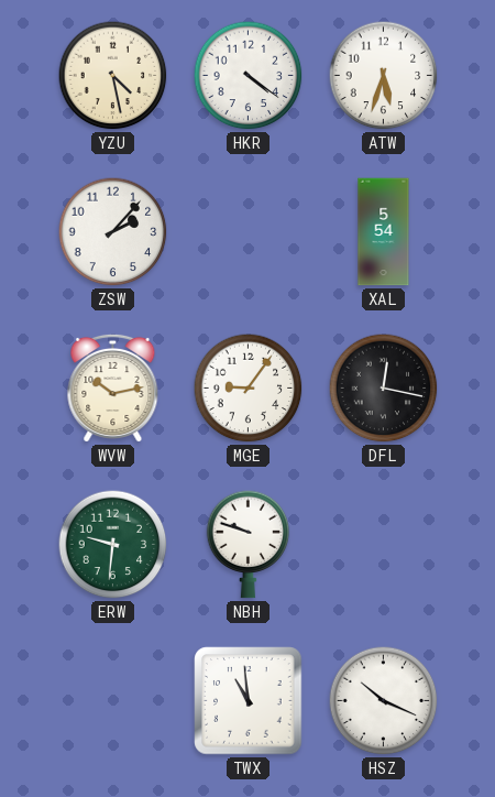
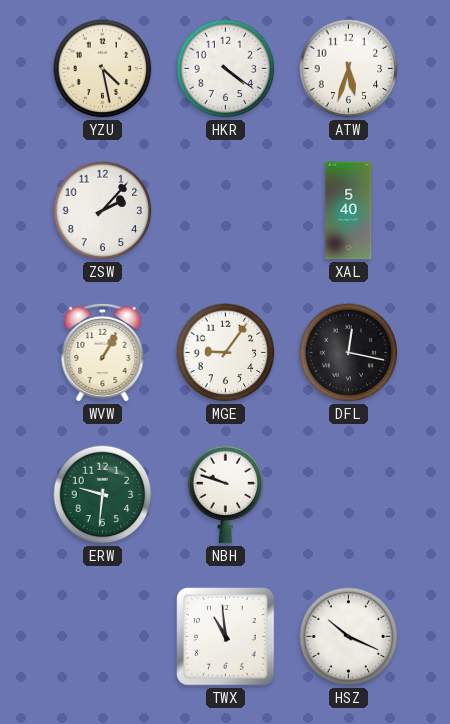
XAL: 5:54 -> 5:40 (349, 211)
WVW: 10:13 -> 1:05 (103, 352)
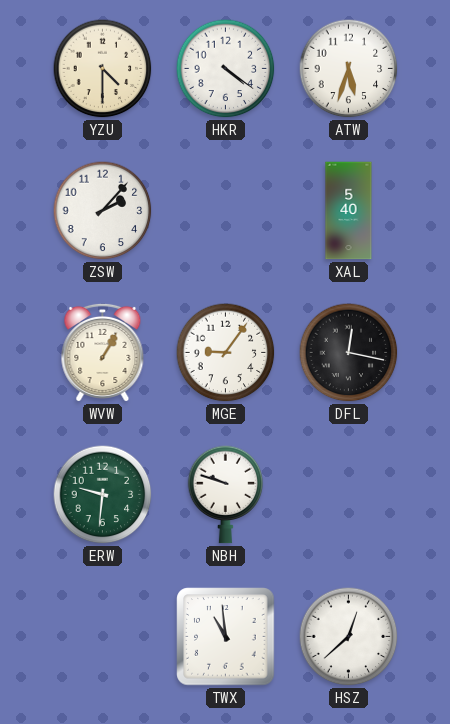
YZU: 4:28 -> 4:30 (103, 69)
HSZ: 10:19 -> 12:38 (349, 637)
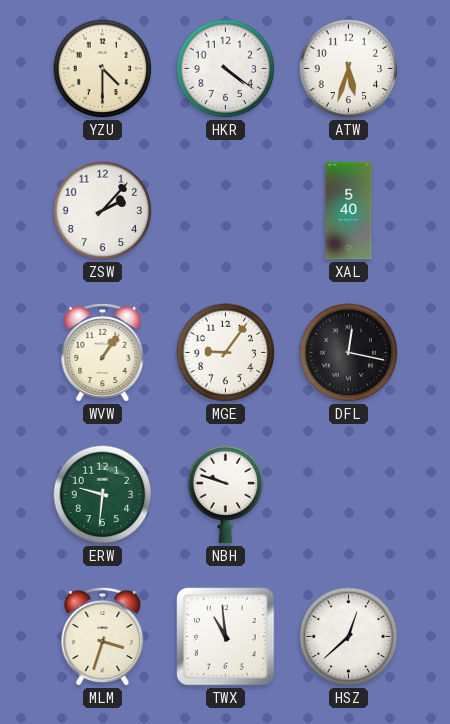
WVW: 1:05 -> 1:06 (103, 352)
MLM: none -> 3:33 (103, 636)
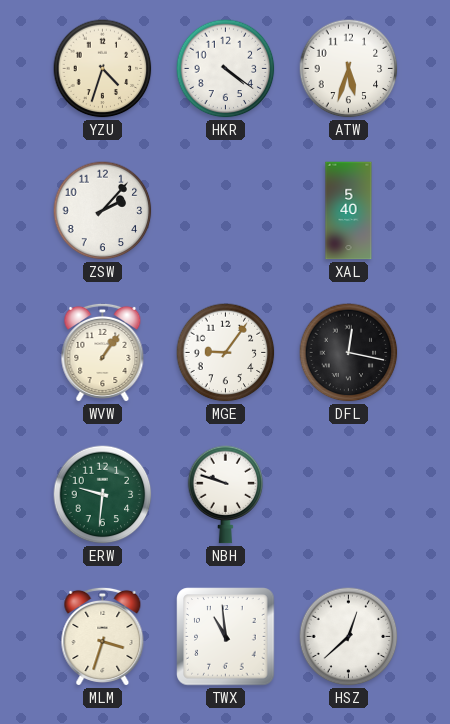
YZU: 4:30 -> 4:33 (103, 69)
